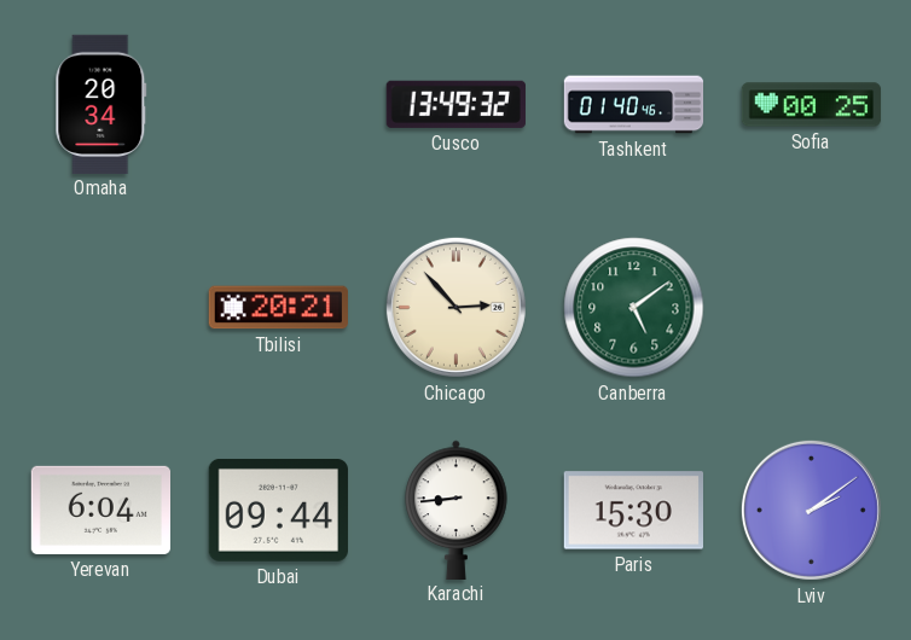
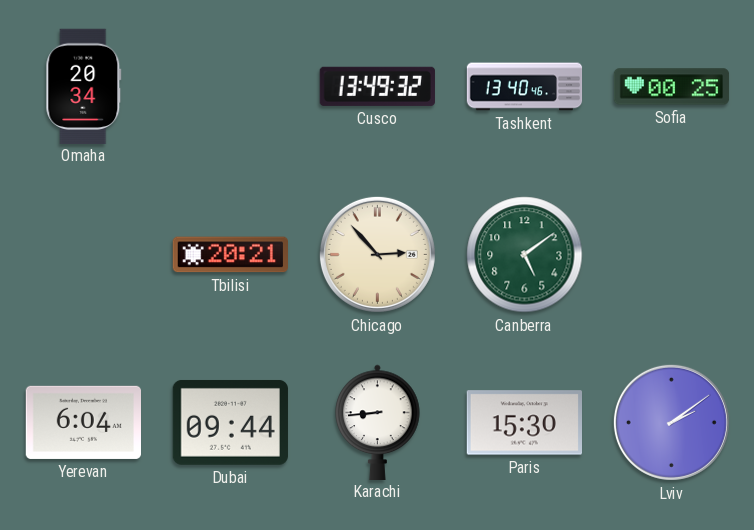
Tashkent: 01:40 -> 13:40 (525, 87)
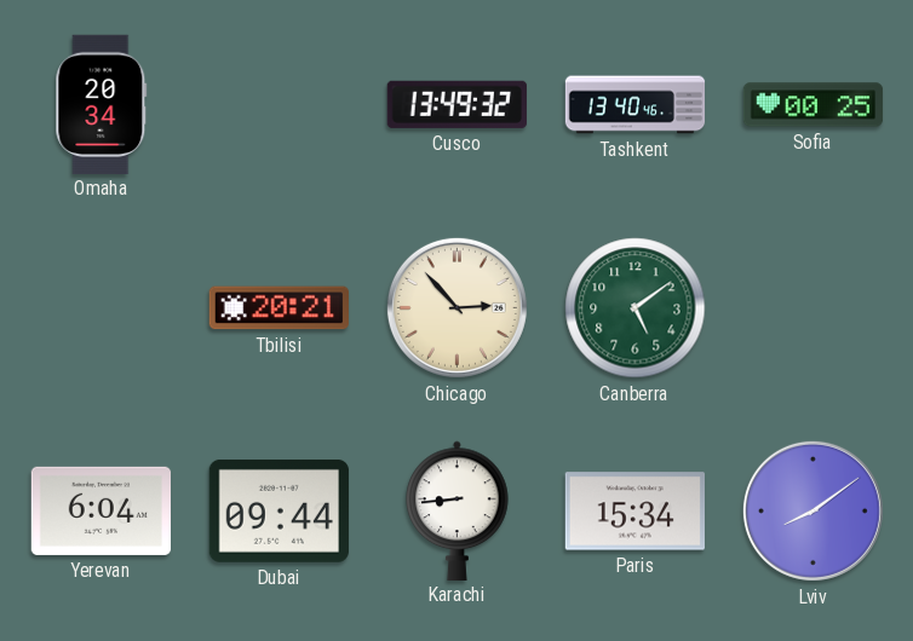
Paris: 15:30 -> 15:34 (634, 512)
Lviv: 2:09 -> 8:09 (812, 510)
